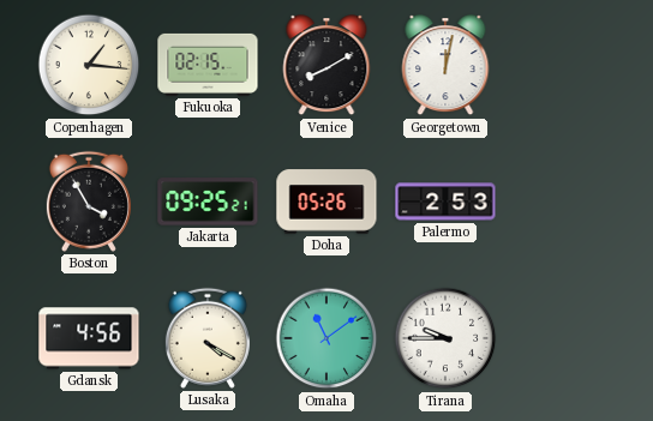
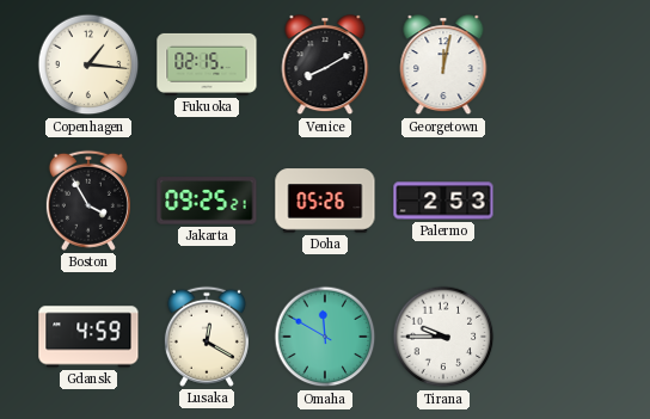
Gdansk: 4:56 -> 4:59 (88, 337)
Lusaka: 4:20 -> 12:20 (207, 337)
Omaha: 11:09 -> 11:50 (325, 337)
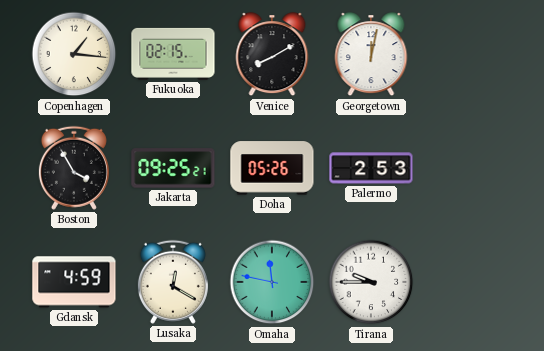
Omaha: 11:50 -> 11:47 (272, 282)
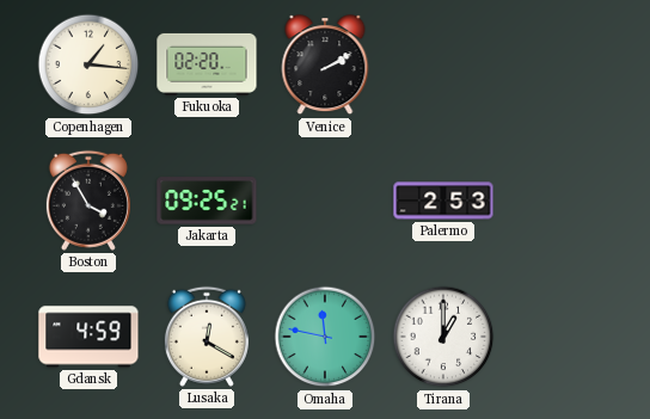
Fukuoka: 02:15 -> 02:20 (207, 64)
Venice: 8:10 -> 2:10 (325, 66)
Georgetown: 12:02 -> none (371, 55)
Doha: 05:26 -> none (272, 168)
Tirana: 9:45 -> 1:00 (443, 337)
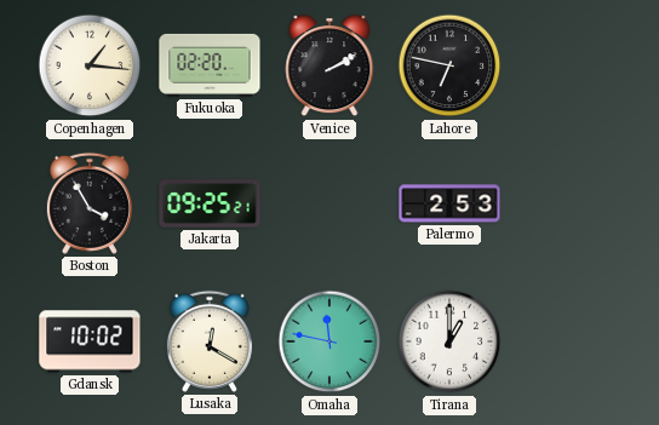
Lahore: none -> 6:47 (449, 65)
Gdansk: 4:59 -> 10:02 (90, 341)
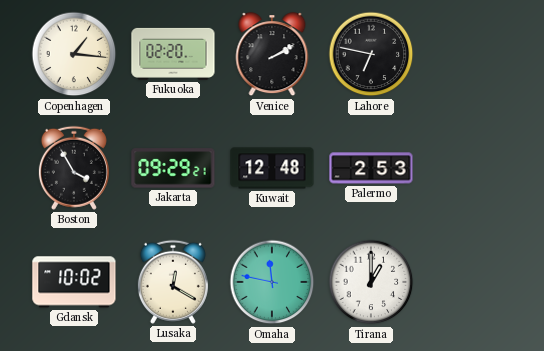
Jakarta: 09:25 -> 09:29 (173, 168)
Kuwait: none -> 12:48 (272, 168)
